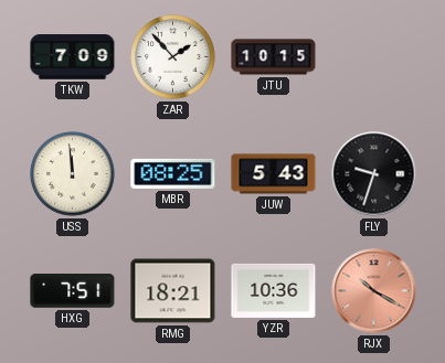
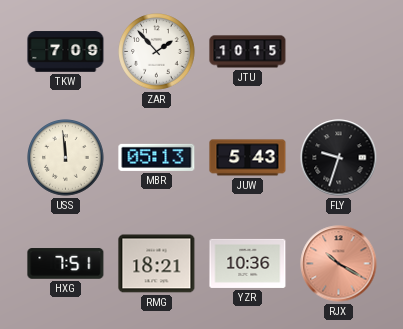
MBR: 08:25 -> 05:13 (157, 157)
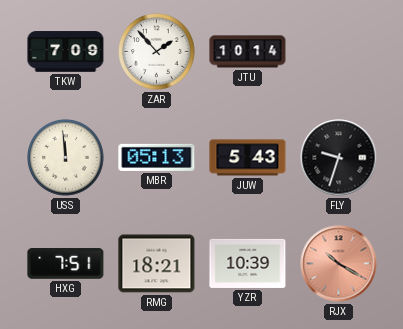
JTU: 10:15 -> 10:14 (248, 52)
YZR: 10:36 -> 10:39 (248, 263)
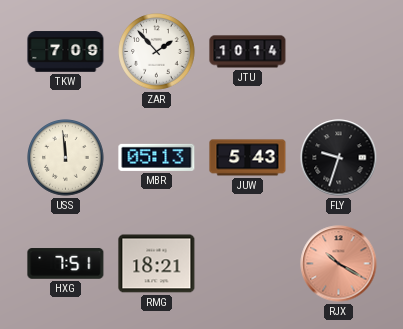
YZR: 10:39 -> none (248, 263)
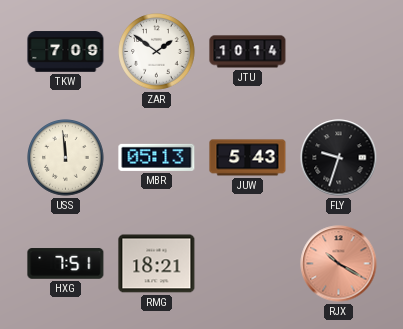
ZAR: 1:53 -> 1:51 (157, 52)
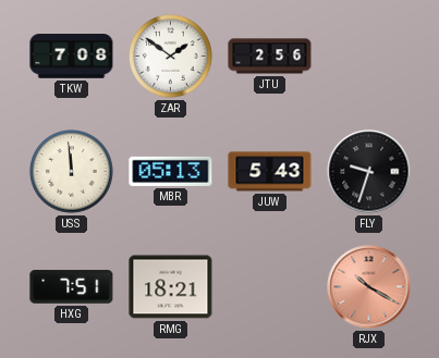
TKW: 7:09 -> 7:08 (72, 57)
JTU: 10:14 -> 2:56 (270, 57)
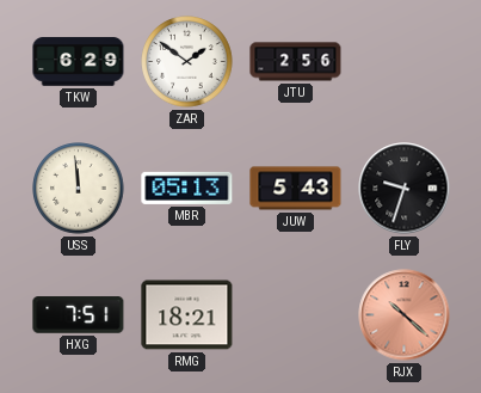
TKW: 7:08 -> 6:29 (79, 62)
RJX: 10:20 -> 10:22 (405, 315)
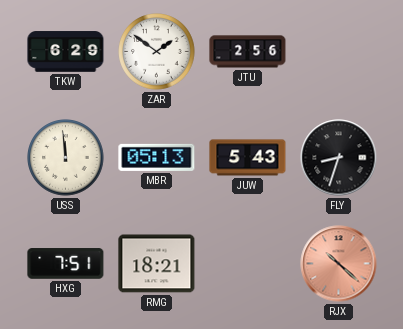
FLY: 9:33 -> 8:33 (339, 158)
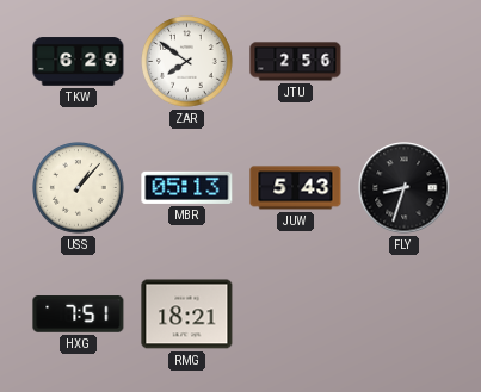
ZAR: 1:51 -> 7:51 (187, 62)
USS: 11:59 -> 1:07 (79, 188)
RJX: 10:22 -> none (339, 264)
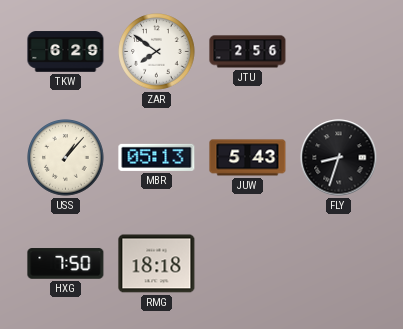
HXG: 7:51 -> 7:50 (66, 264)
RMG: 18:21 -> 18:18 (157, 264)
